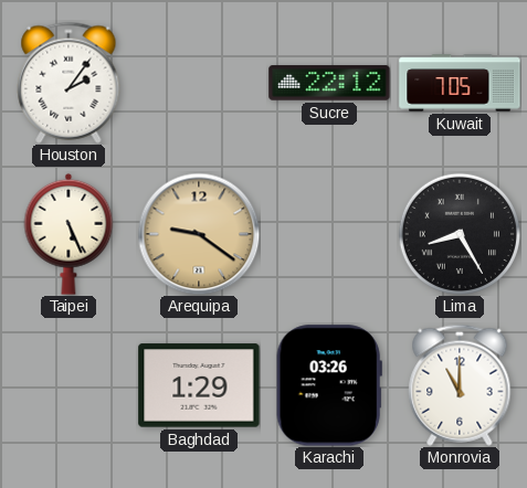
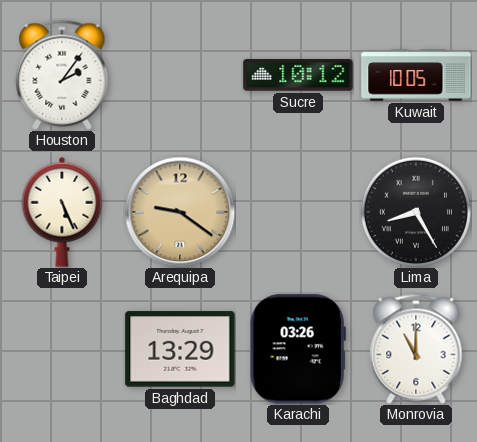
Sucre: 22:12 -> 10:12 (298, 75)
Kuwait: 7:05 -> 10:05 (416, 75)
Baghdad: 1:29 -> 13:29 (180, 349)
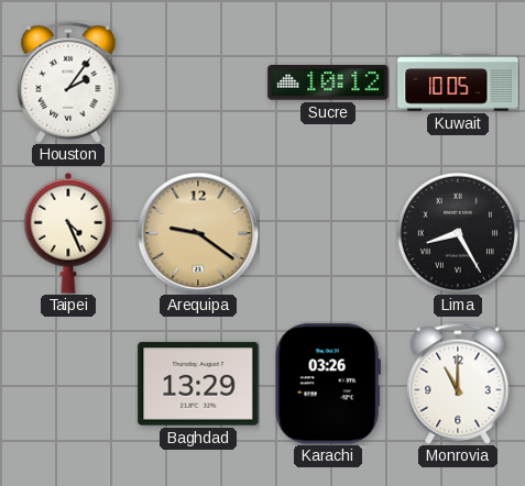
Taipei: 5:26 -> 4:26 (68, 233)
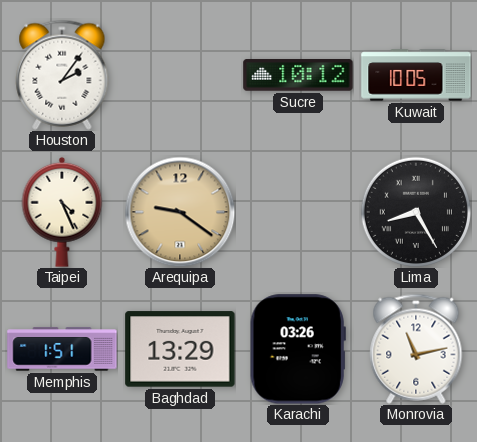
Memphis: none -> 1:51 (62, 349)
Monrovia: 11:00 -> 11:13 (416, 349)
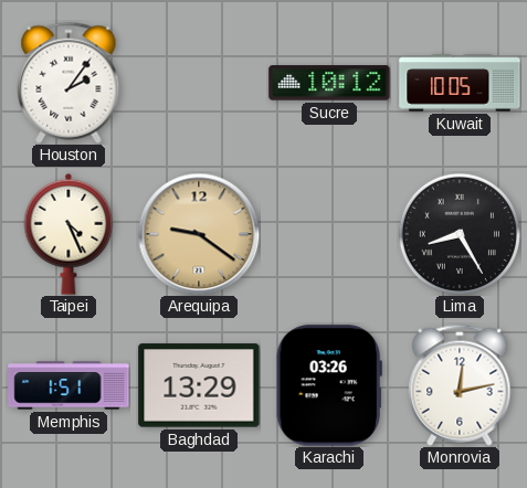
Monrovia: 11:13 -> 12:13 (460, 385)
